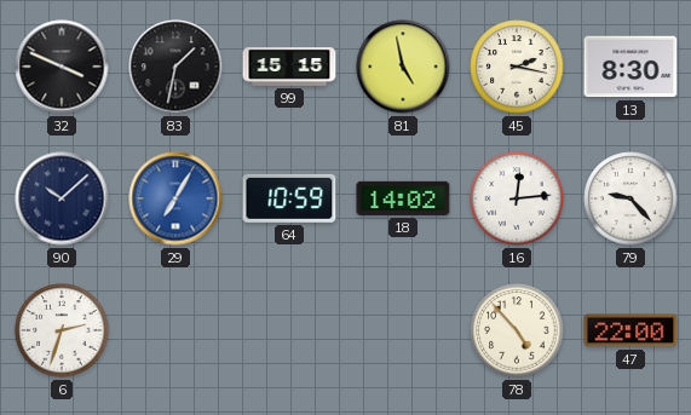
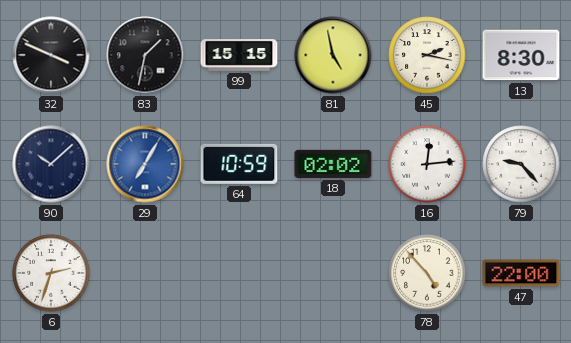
18: 14:02 -> 02:02 (333, 164)
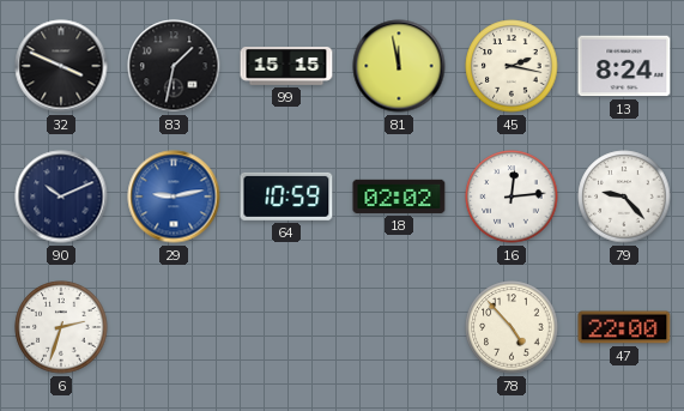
81: 4:58 -> 11:58 (399, 66)
13: 8:30 -> 8:24 (624, 66)
90: 10:08 -> 10:11 (61, 197)
29: 7:05 -> 9:13 (174, 197)
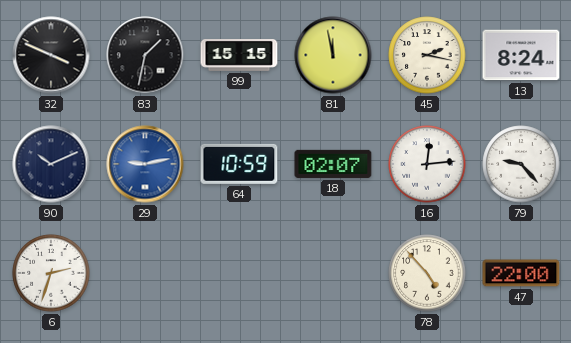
18: 02:02 -> 02:07 (333, 164)
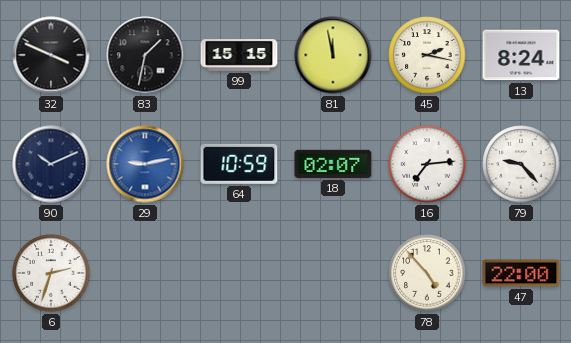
16: 12:14 -> 7:14 (427, 164)
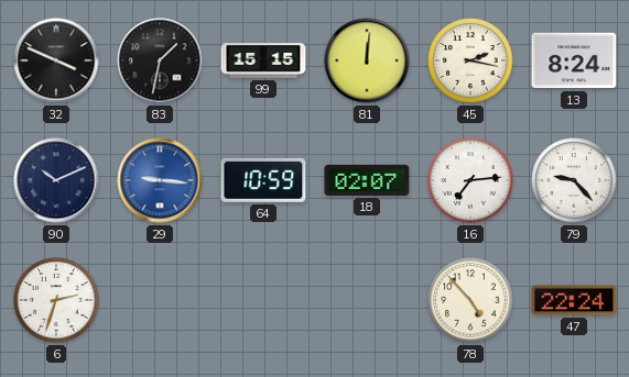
81: 11:58 -> 12:01 (367, 60)
29: 9:13 -> 9:16 (160, 180)
47: 22:00 -> 22:24 (574, 300)
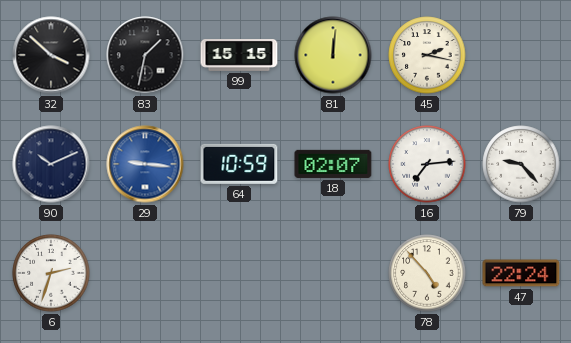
32: 3:49 -> 3:52 (51, 55)
13: 8:24 -> none (574, 60)
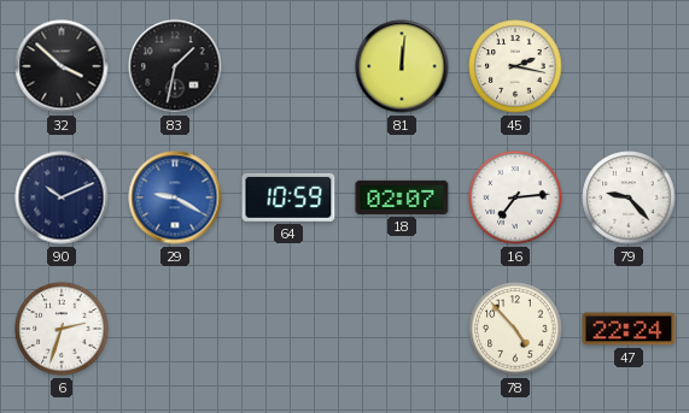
99: 15:15 -> none (239, 56)
29: 9:16 -> 9:20 (175, 197)
